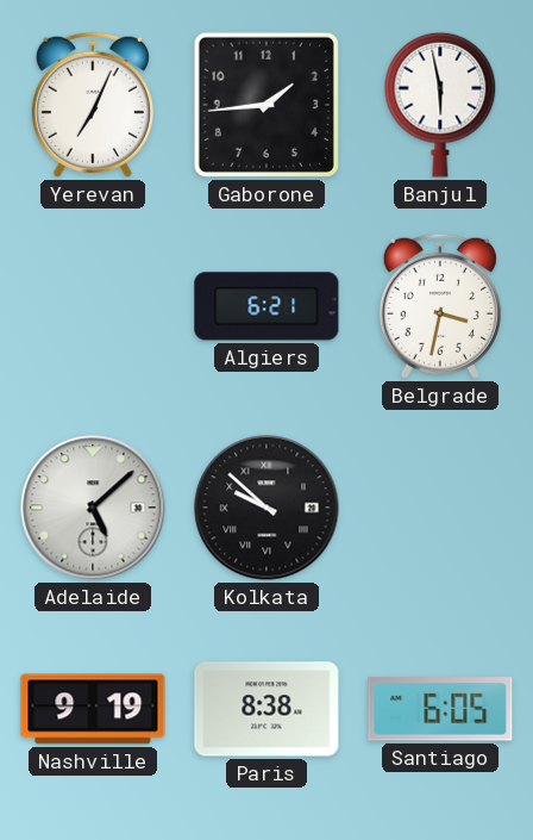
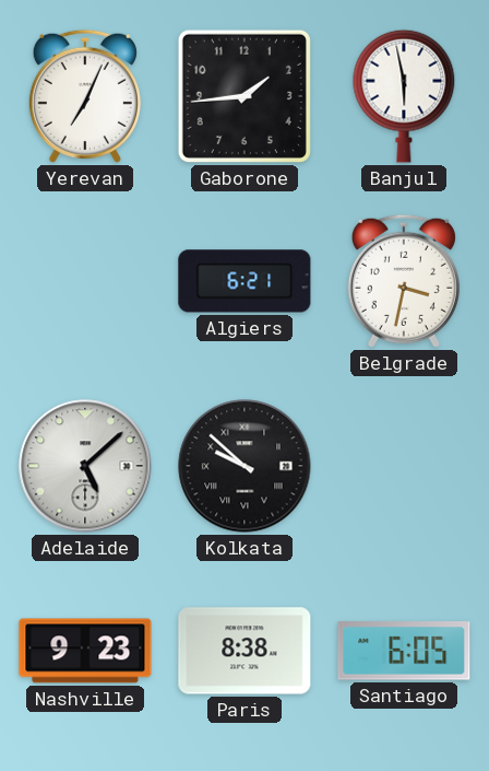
Nashville: 9:19 -> 9:23 (85, 651)
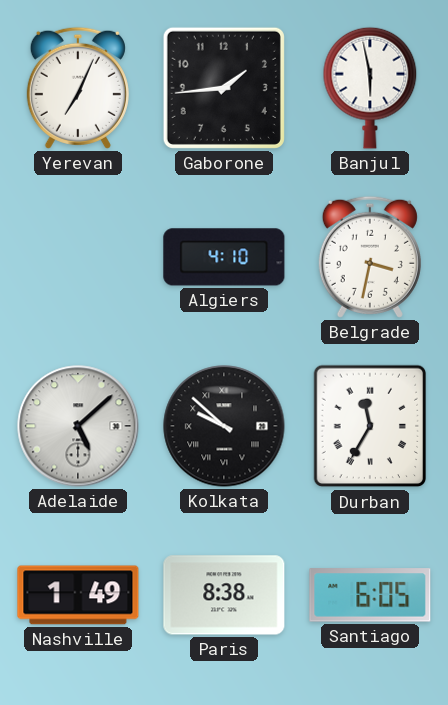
Algiers: 6:21 -> 4:10 (224, 257)
Durban: none -> 11:35 (370, 426)
Nashville: 9:23 -> 1:49 (78, 595)
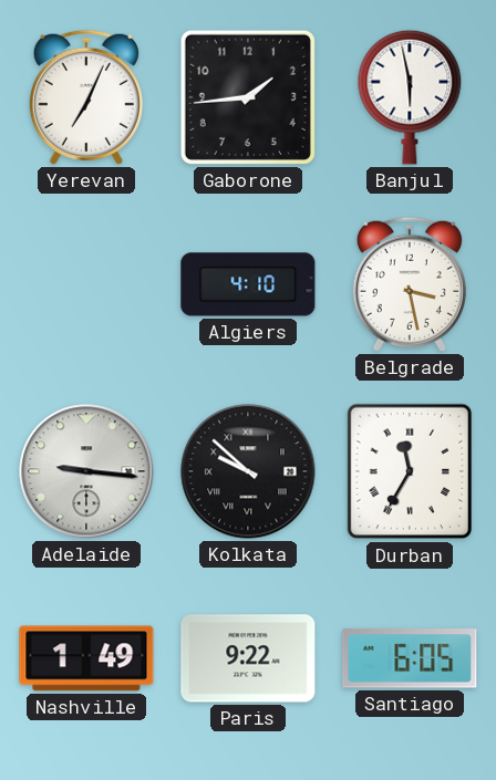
Belgrade: 3:32 -> 3:28 (410, 284)
Adelaide: 5:08 -> 9:16 (86, 471)
Paris: 8:38 -> 9:22 (248, 658)
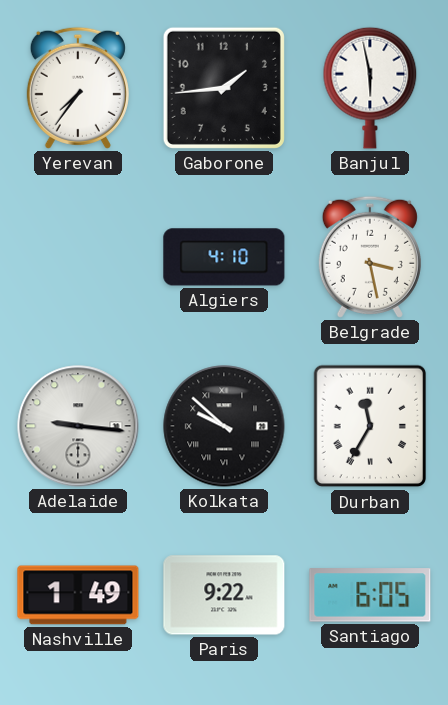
Yerevan: 7:04 -> 7:36 (78, 88)
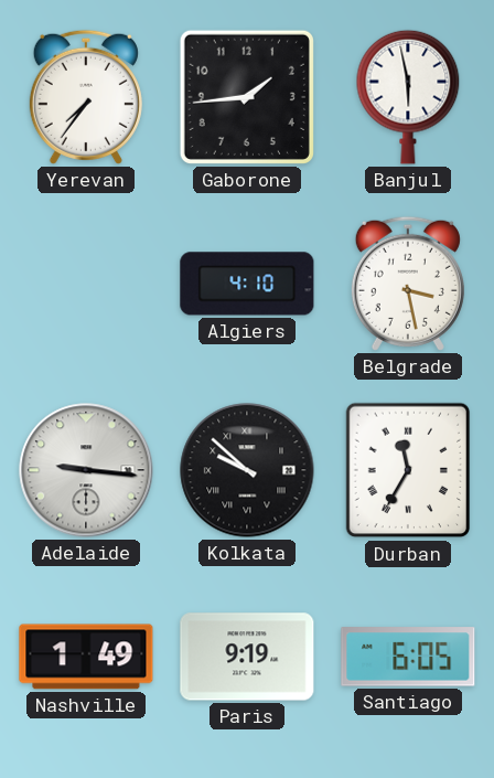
Paris: 9:22 -> 9:19 (247, 657)
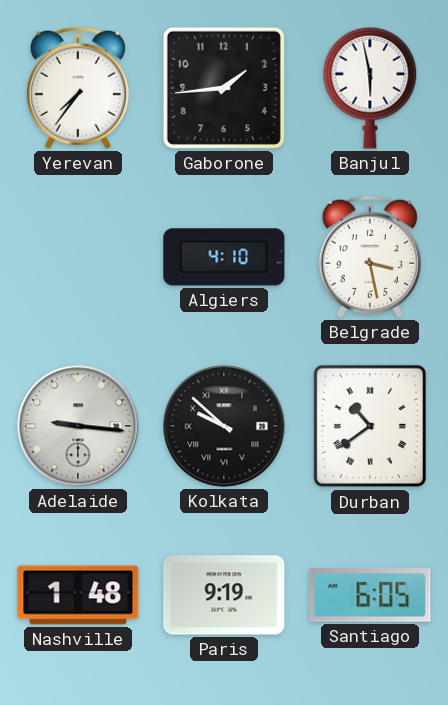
Durban: 11:35 -> 10:39 (370, 426)
Nashville: 1:49 -> 1:48 (78, 595)
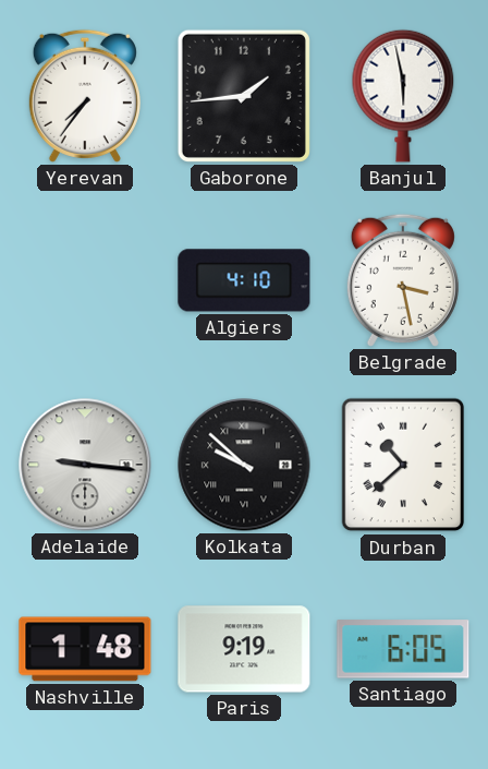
Durban: 10:39 -> 10:38 (403, 465)
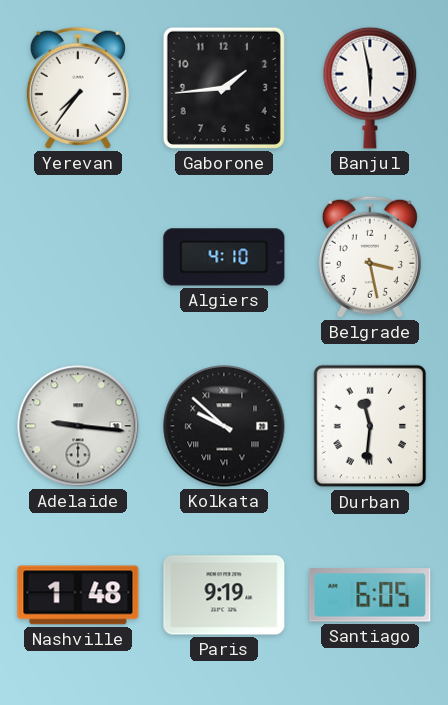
Durban: 10:38 -> 11:31 (370, 426)
